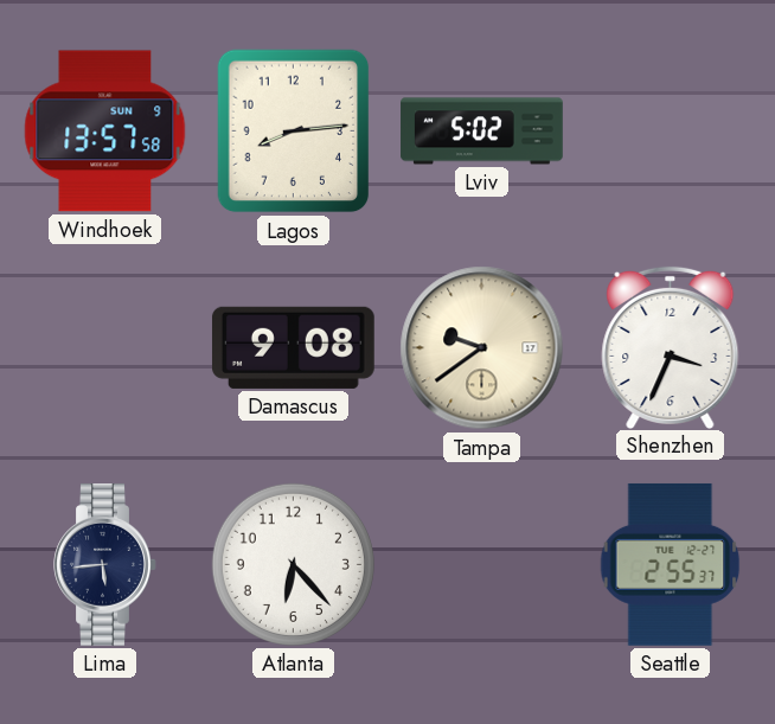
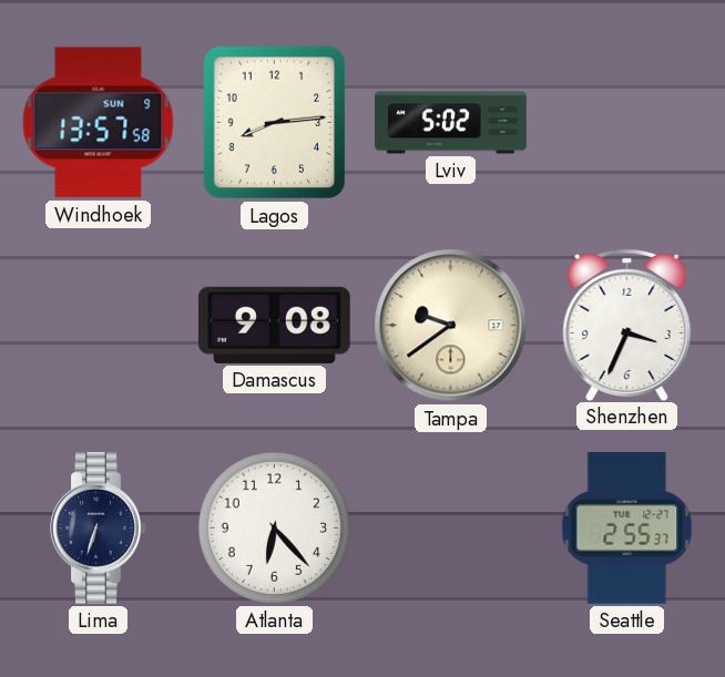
Lima: 5:44 -> 6:33 (99, 529)
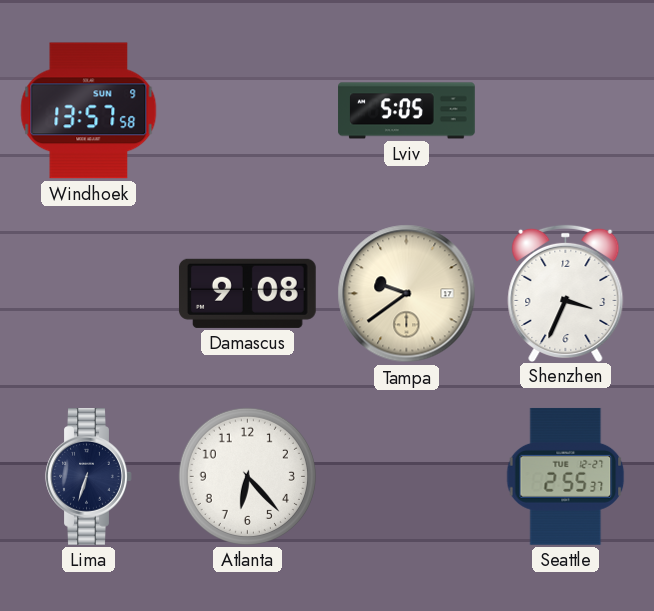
Lagos: 8:14 -> none (275, 123)
Lviv: 5:02 -> 5:05 (407, 111)
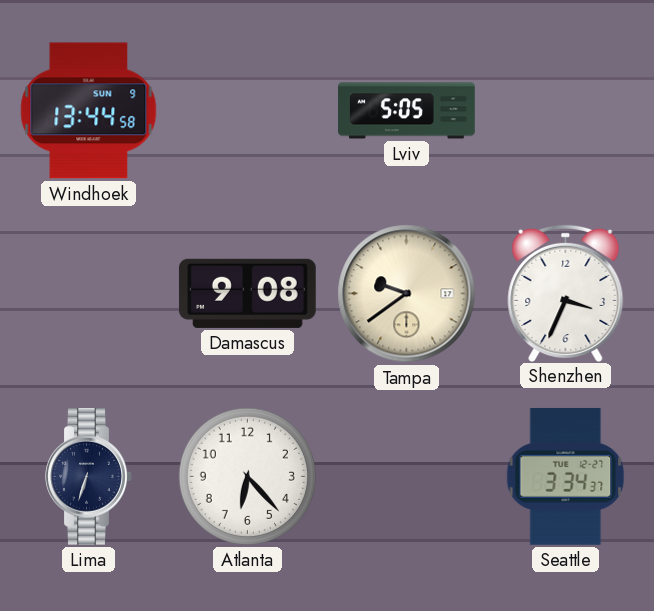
Windhoek: 13:57 -> 13:44 (89, 111)
Seattle: 2:55 -> 3:34 (566, 476)
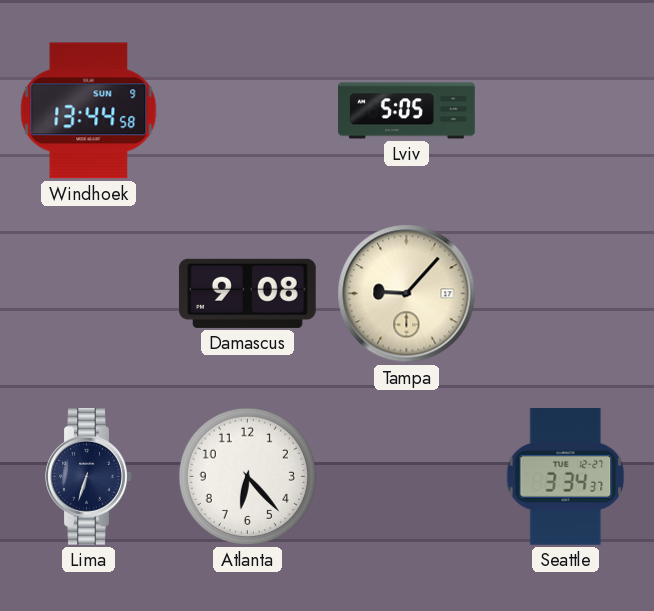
Tampa: 9:39 -> 9:07 (407, 294)
Shenzhen: 3:34 -> none (566, 293)
